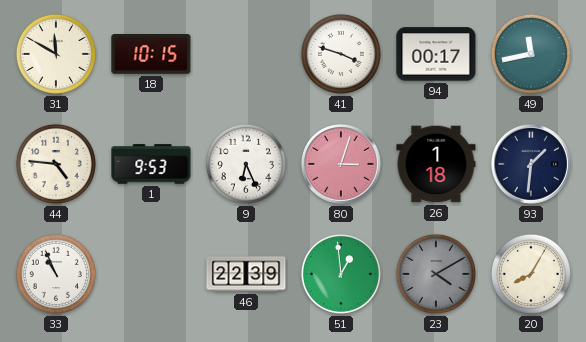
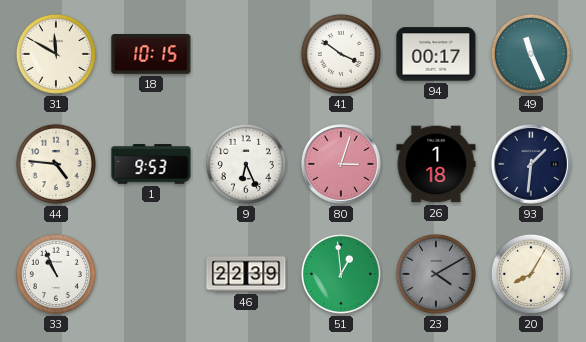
41: 3:48 -> 3:51 (341, 54)
49: 11:43 -> 11:26 (531, 54)
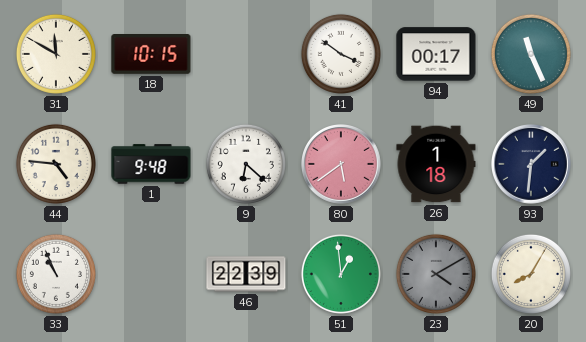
1: 9:53 -> 9:48 (151, 164)
9: 6:26 -> 6:22 (246, 164)
80: 3:03 -> 5:39 (342, 165)
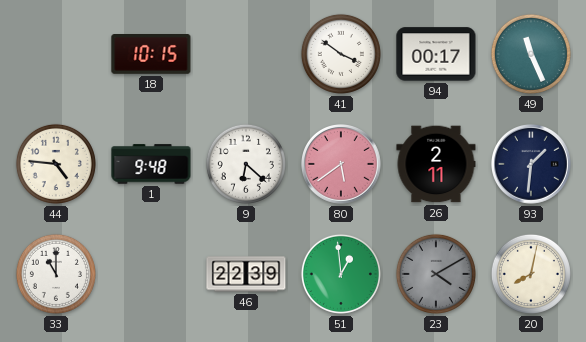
31: 11:50 -> none (56, 54)
26: 1:18 -> 2:11 (436, 164)
33: 10:56 -> 11:00 (56, 274)
20: 8:05 -> 8:02 (531, 274)
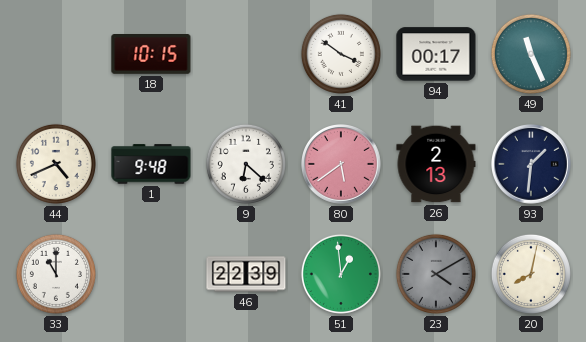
44: 4:46 -> 4:41 (56, 164)
26: 2:11 -> 2:13 (436, 164)
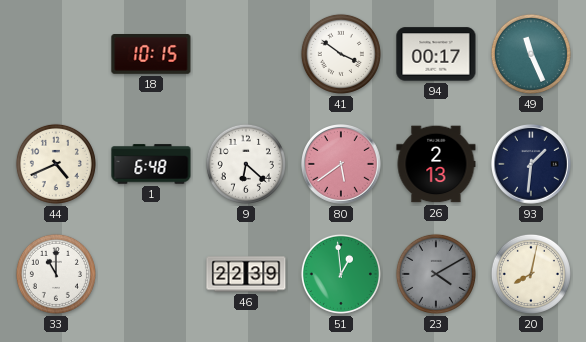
1: 9:48 -> 6:48 (151, 164)
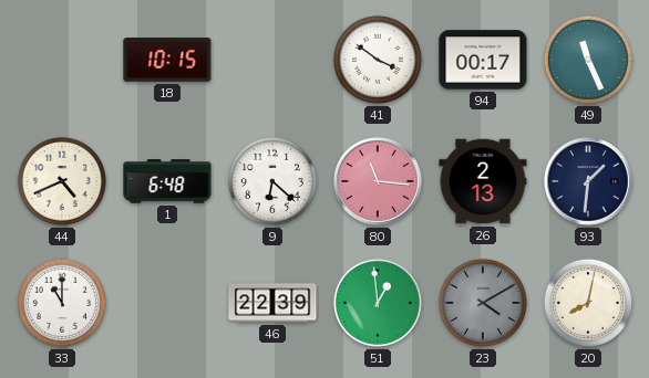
80: 5:39 -> 11:16 (379, 182)
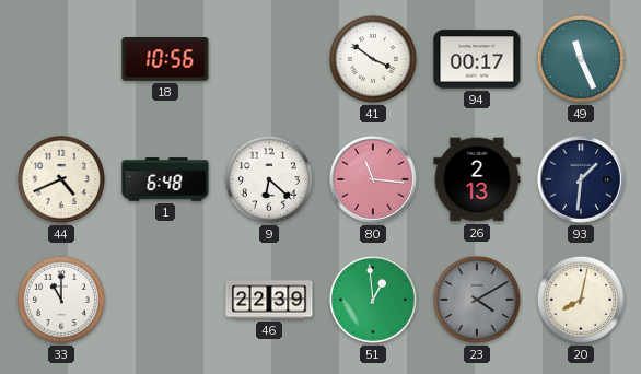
18: 10:15 -> 10:56 (165, 60)
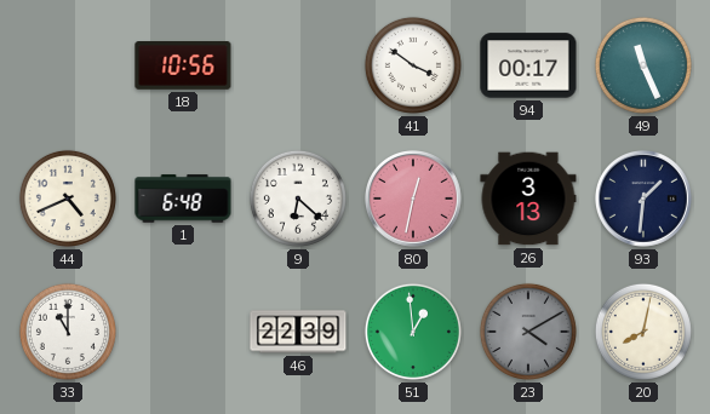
80: 11:16 -> 12:32 (414, 200)
26: 2:13 -> 3:13 (528, 199)
